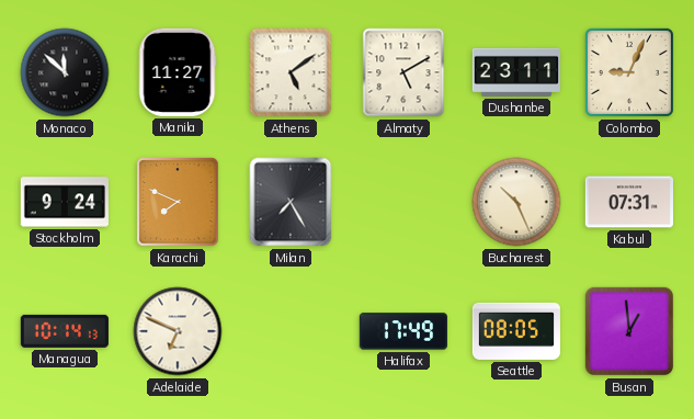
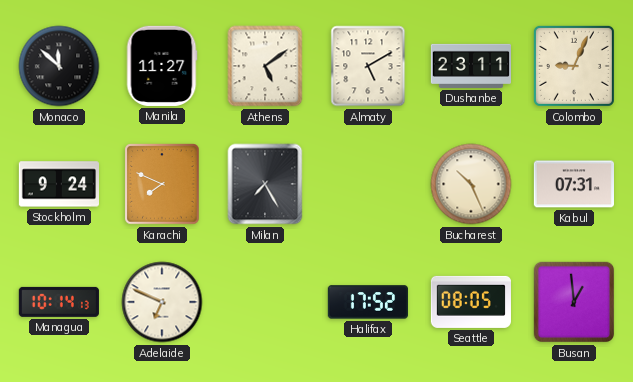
Halifax: 17:49 -> 17:52 (368, 302)
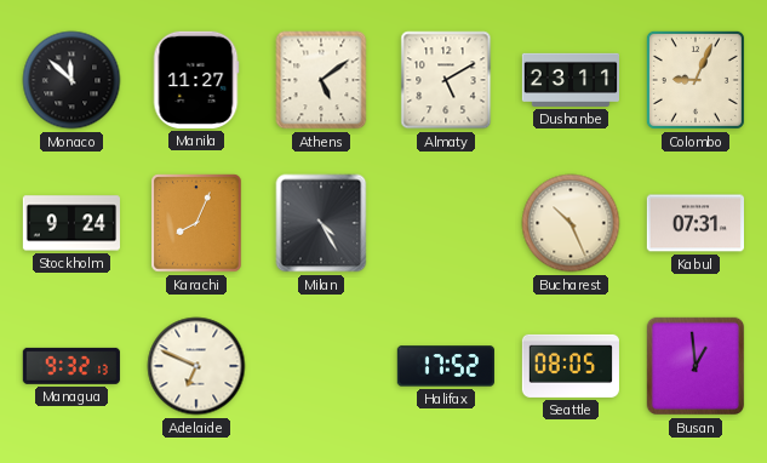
Karachi: 7:49 -> 8:04 (196, 223)
Milan: 7:25 -> 4:25 (321, 223)
Managua: 10:14 -> 9:32 (71, 366)
